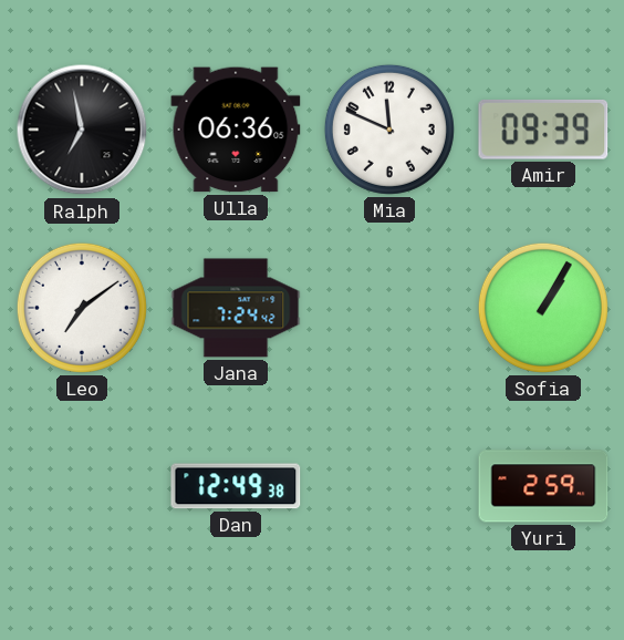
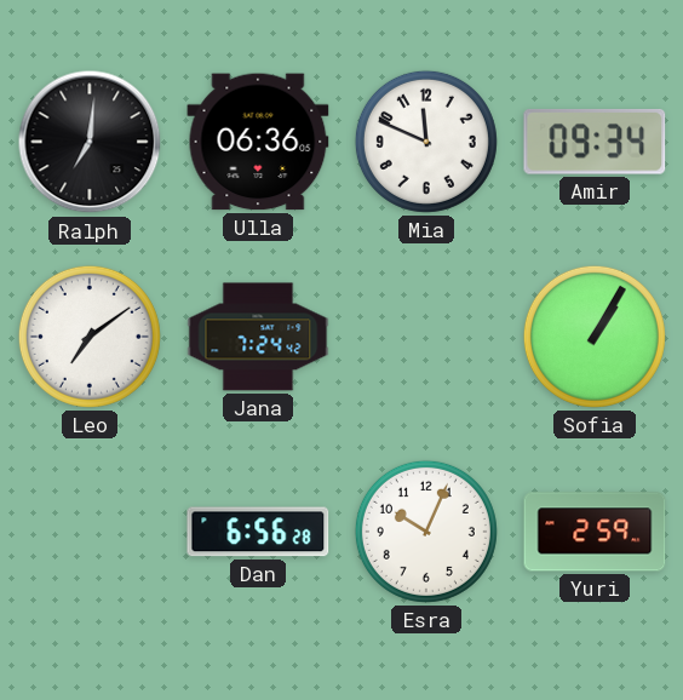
Ralph: 6:58 -> 7:01 (90, 142)
Amir: 09:39 -> 09:34 (595, 142)
Dan: 12:49 -> 6:56 (258, 532)
Esra: none -> 10:04 (426, 532)
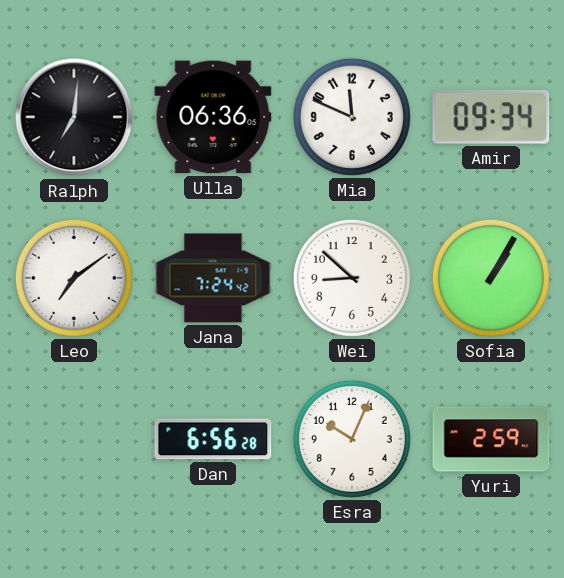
Wei: none -> 8:52 (352, 278)
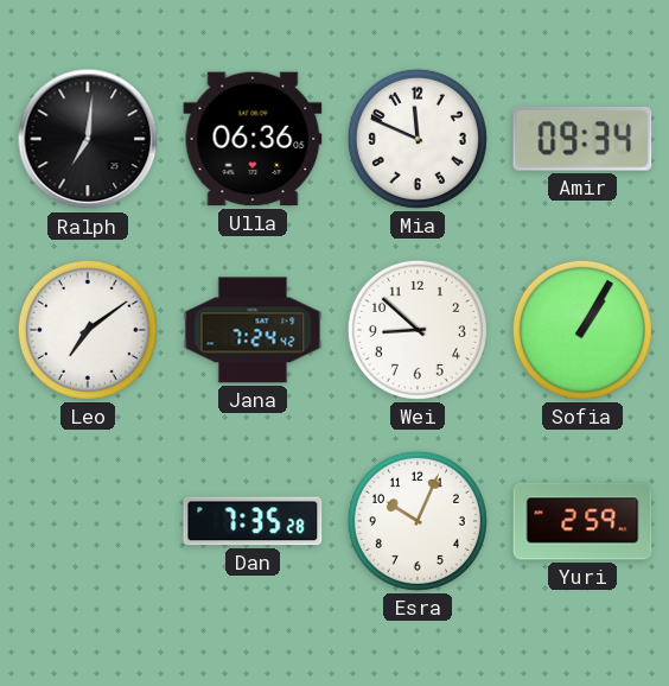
Dan: 6:56 -> 7:35 (253, 521)
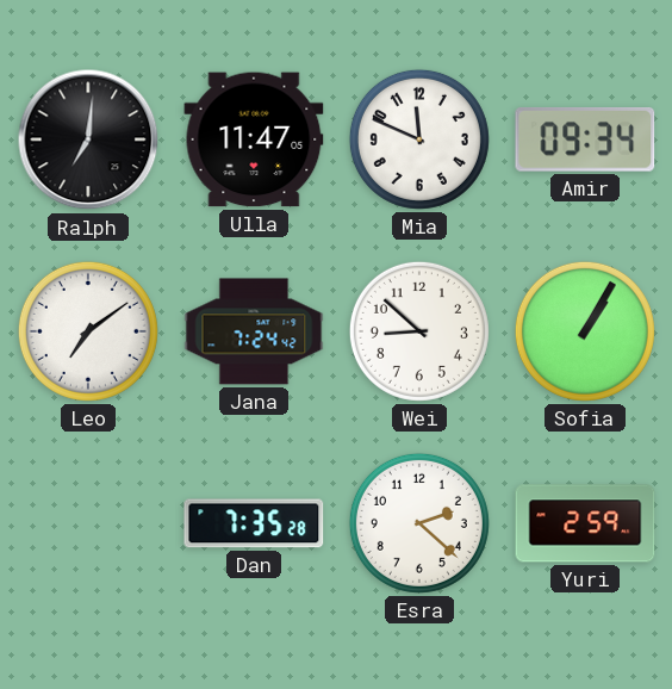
Ulla: 06:36 -> 11:47 (254, 139)
Esra: 10:04 -> 2:22 (419, 523)
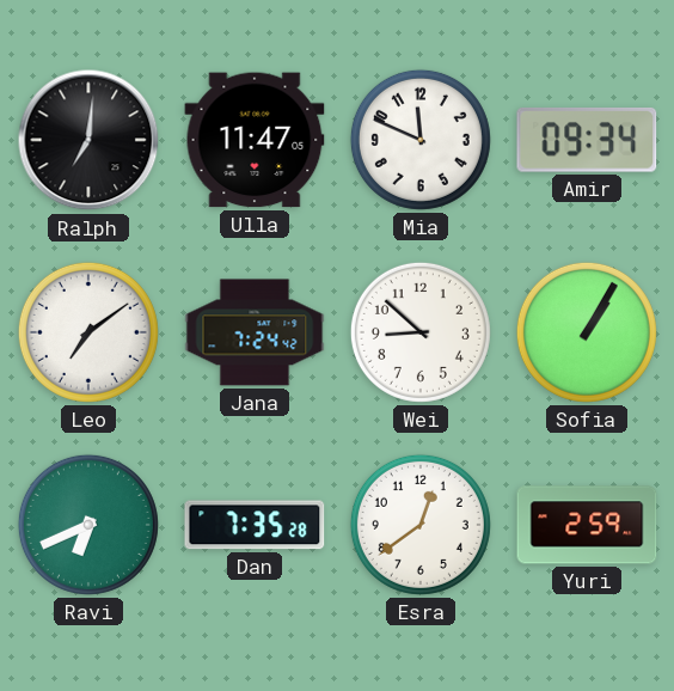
Ravi: none -> 6:41 (88, 525)
Esra: 2:22 -> 12:39 (421, 525)
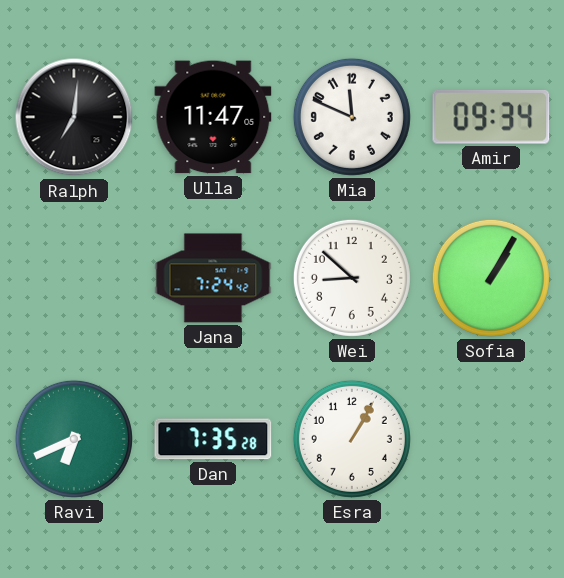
Leo: 7:09 -> none (88, 332)
Esra: 12:39 -> 1:05 (352, 439)
Yuri: 2:59 -> none (587, 525)
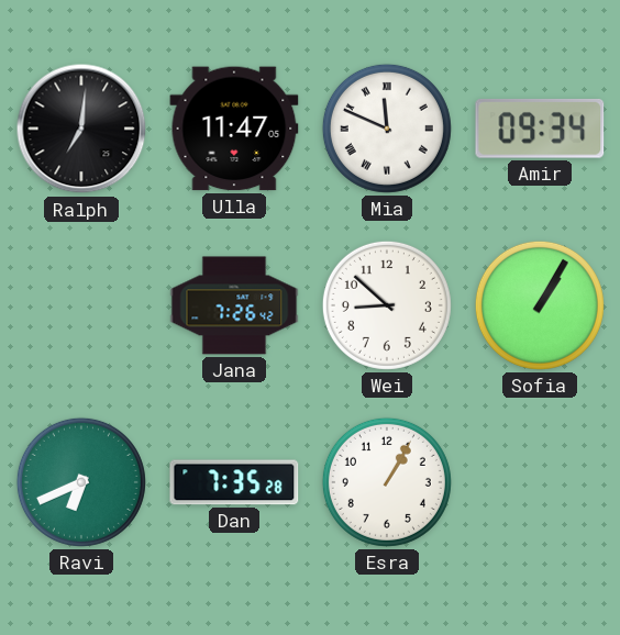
Mia numerals: Arabic -> Roman (387, 129)
Jana: 7:24 -> 7:26 (234, 305)
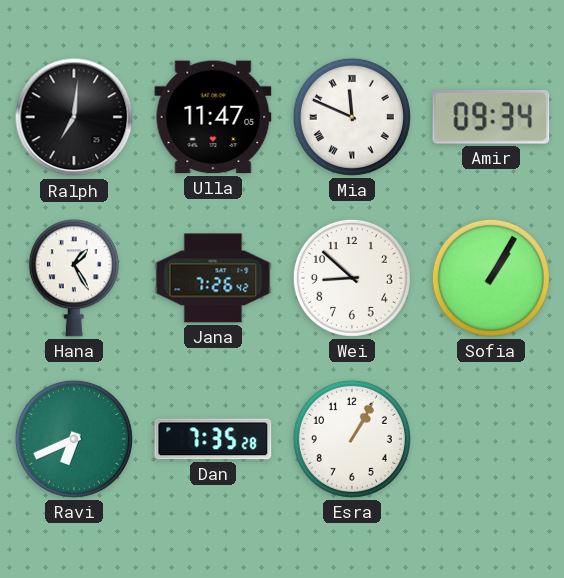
Hana: none -> 1:25 (74, 278)
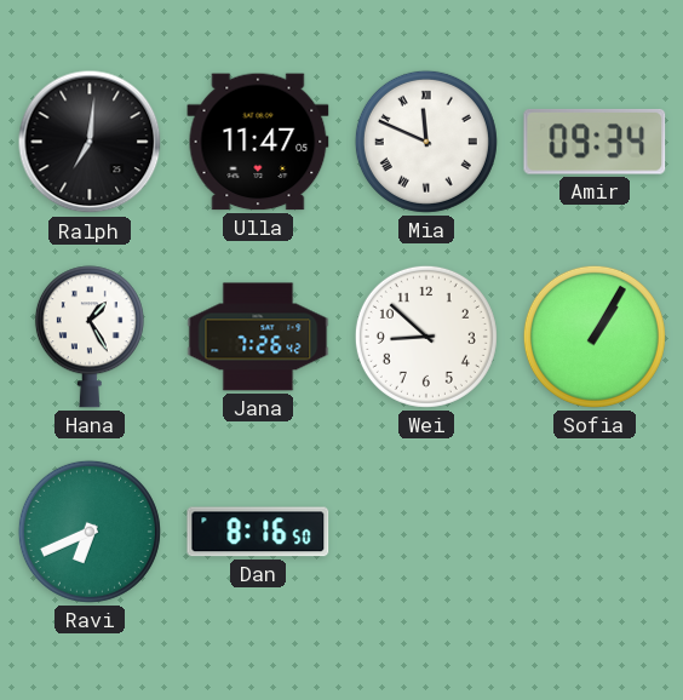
Dan: 7:35 -> 8:16 (258, 532)
Esra: 1:05 -> none (352, 439)
